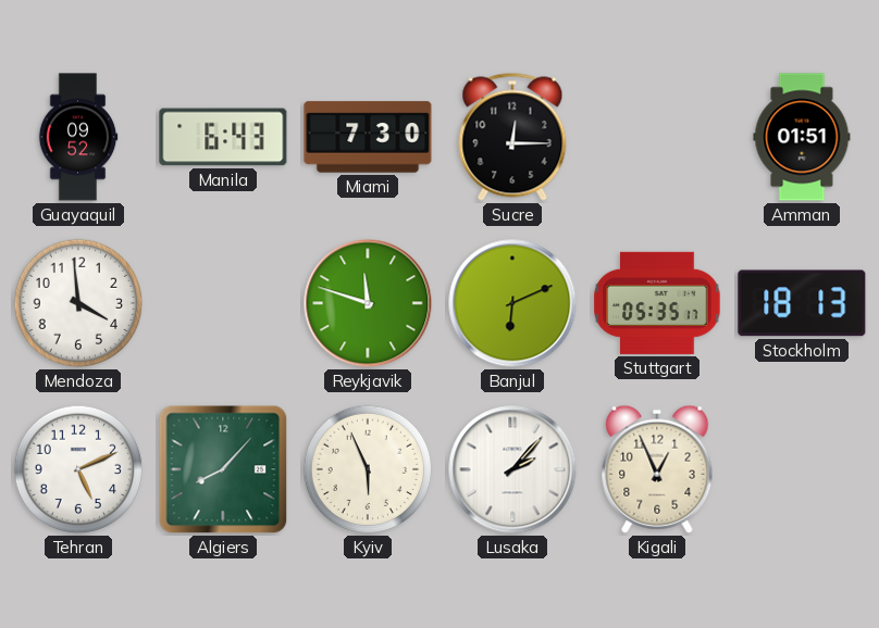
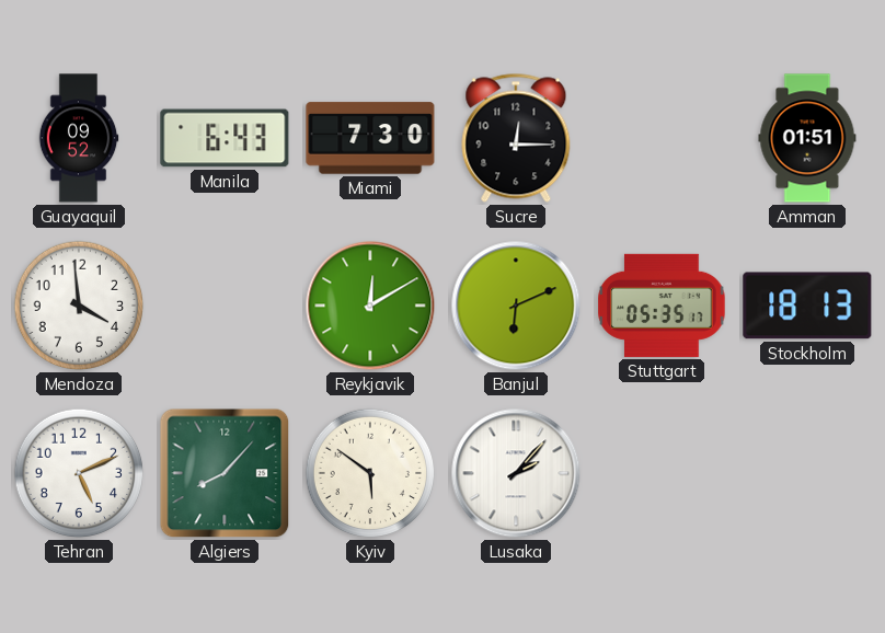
Reykjavik: 11:48 -> 12:10 (370, 306)
Kyiv: 5:56 -> 5:51 (370, 473)
Kigali: 12:56 -> none (657, 469)
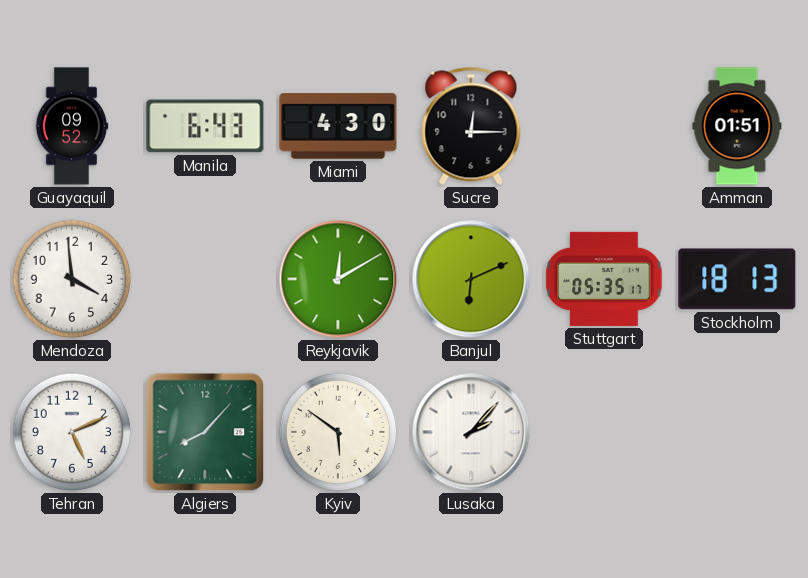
Miami: 7:30 -> 4:30 (338, 126)
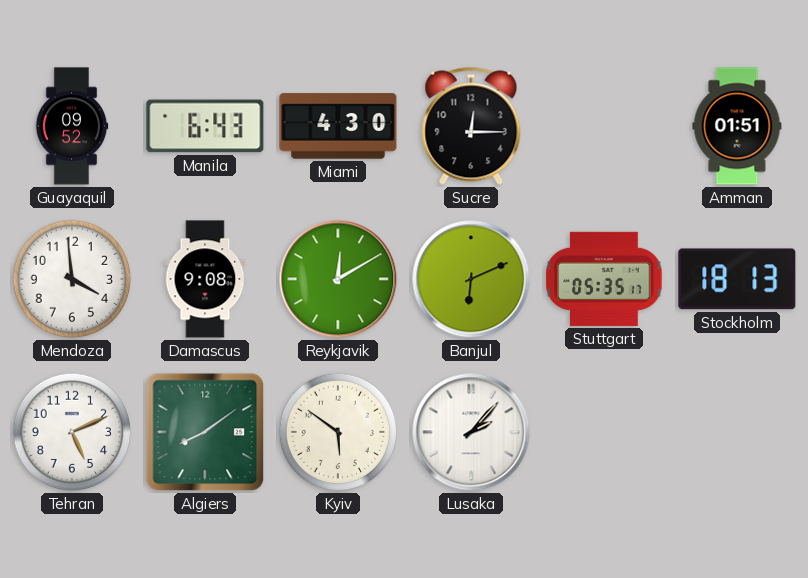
Damascus: none -> 9:08 (205, 279)
Algiers: 8:07 -> 8:09 (205, 432)
